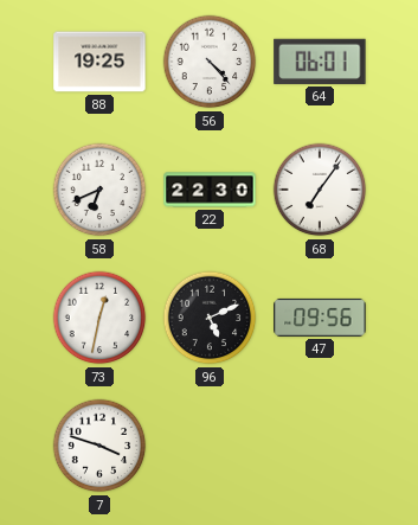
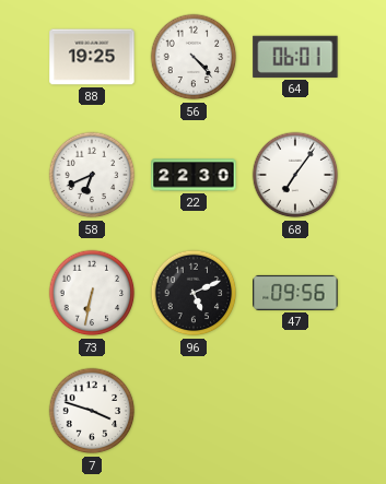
73: 12:32 -> 6:32 (92, 293)
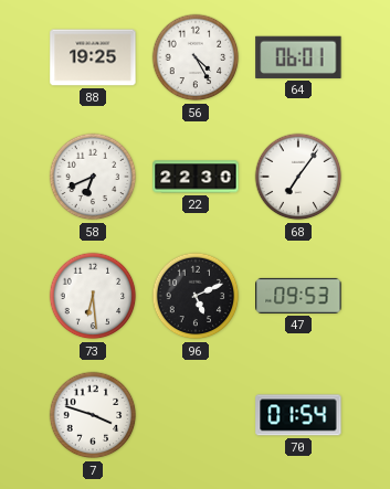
56: 4:23 -> 4:25 (196, 57)
73: 6:32 -> 6:29 (93, 296)
47: 09:56 -> 09:53 (298, 296)
70: none -> 01:54 (298, 415)
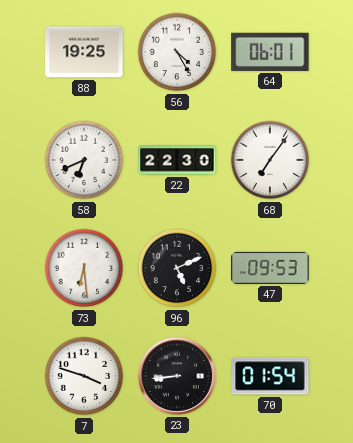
23: none -> 8:44 (177, 376)
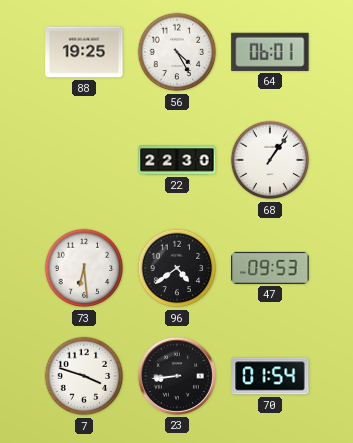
58: 6:41 -> none (84, 160)
68: 7:06 -> 1:06 (270, 160)
96: 5:11 -> 4:39 (177, 268)
